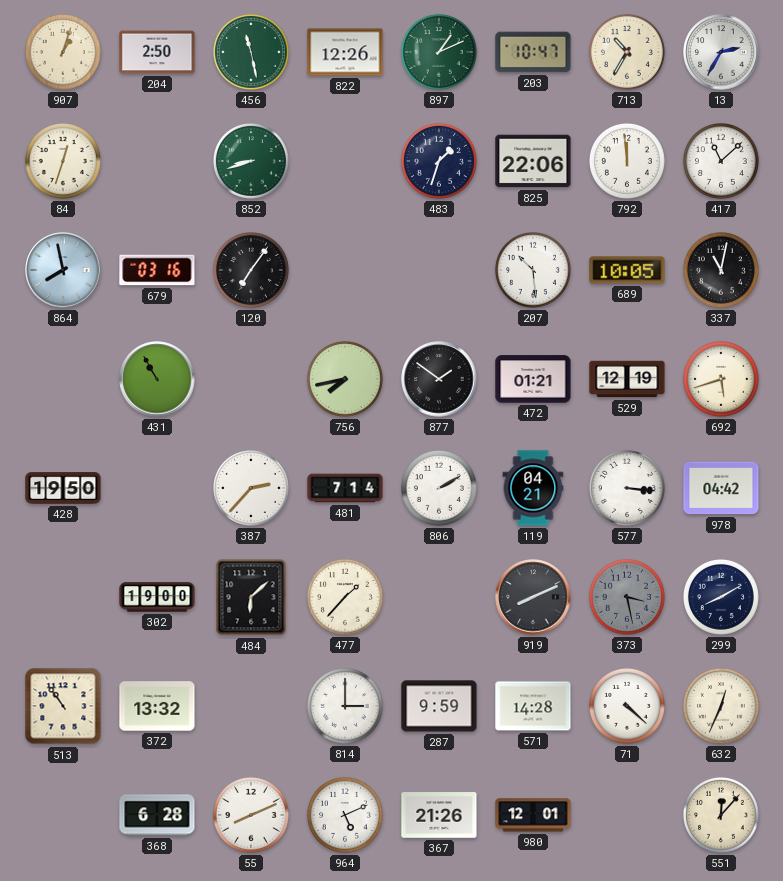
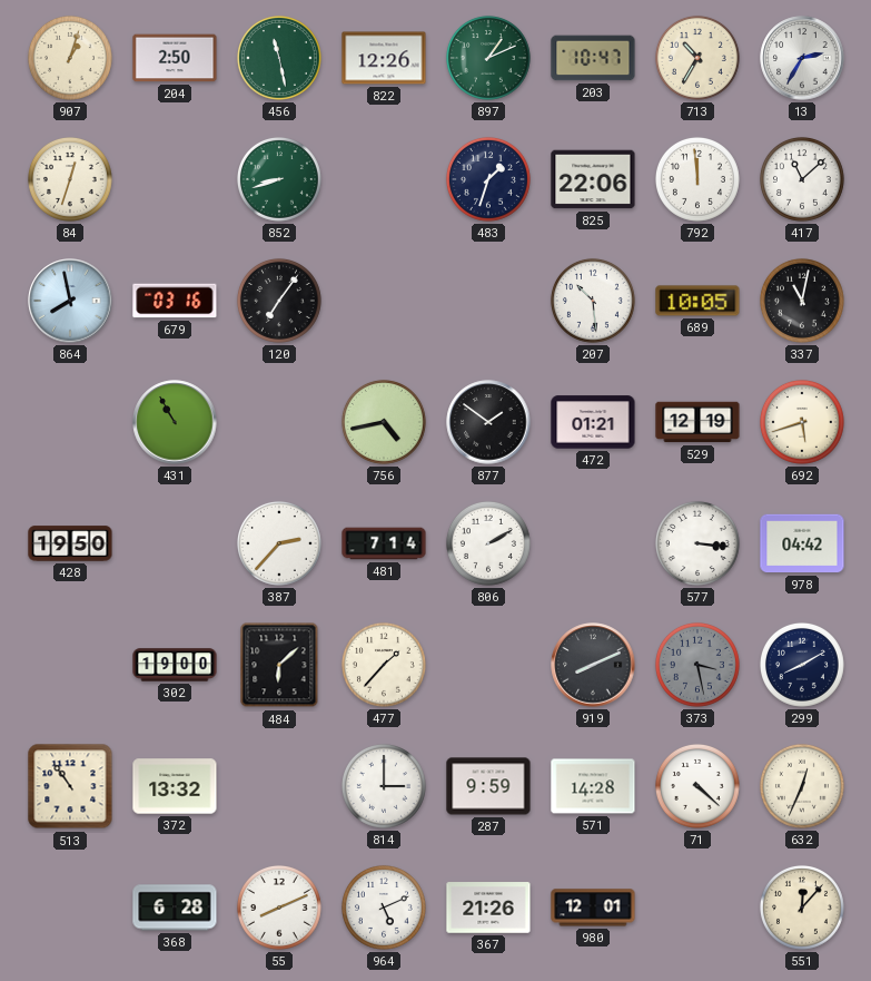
756: 7:43 -> 4:43 (384, 422)
119: 04:21 -> none (533, 488)
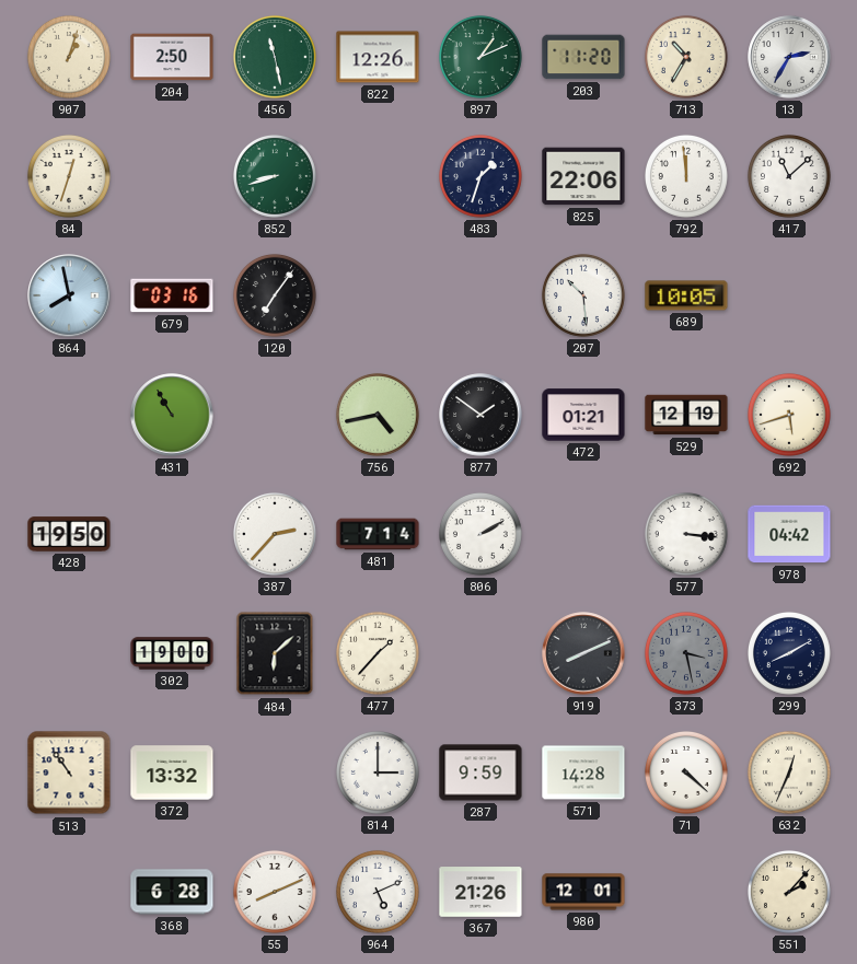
203: 10:47 -> 11:20 (583, 57)
337: 11:02 -> none (802, 301)
551: 12:07 -> 2:07 (789, 892)
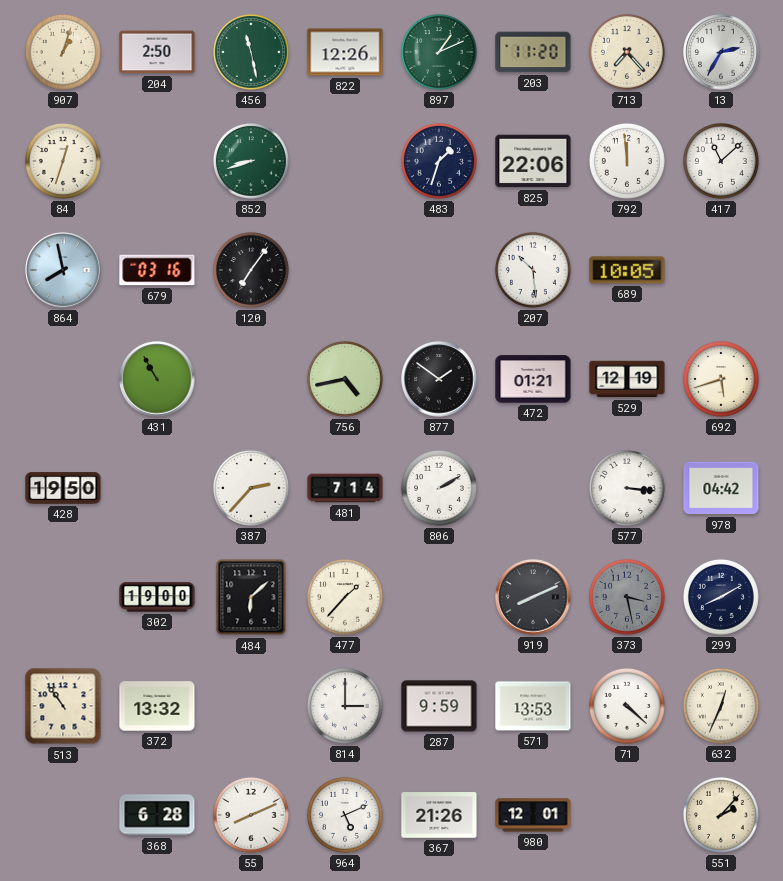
713: 10:35 -> 7:23 (627, 52)
571: 14:28 -> 13:53 (533, 706)
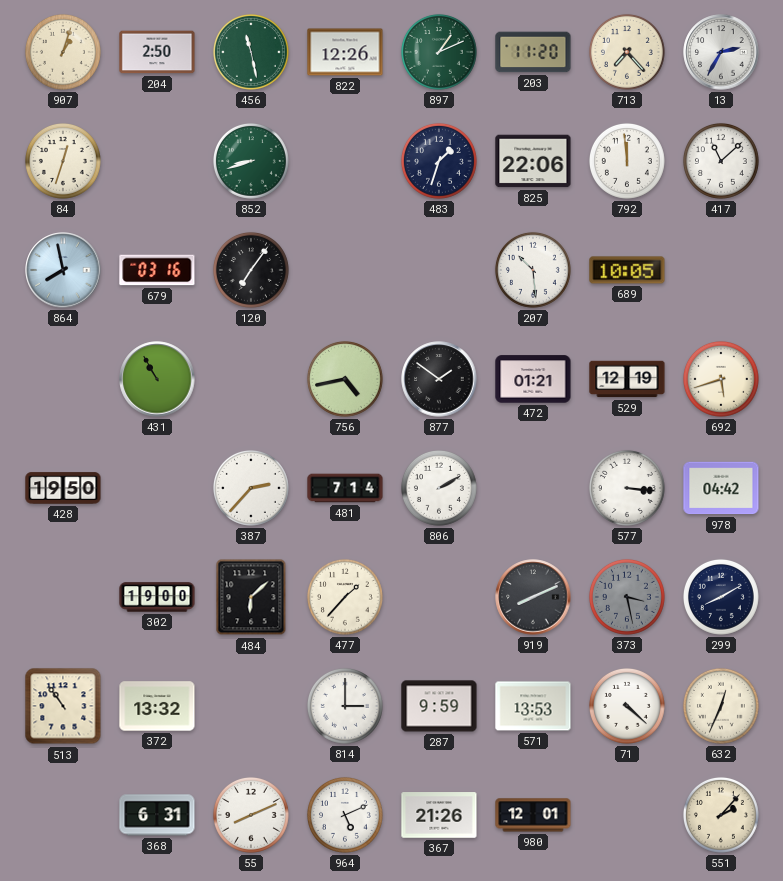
368: 6:28 -> 6:31 (157, 815)
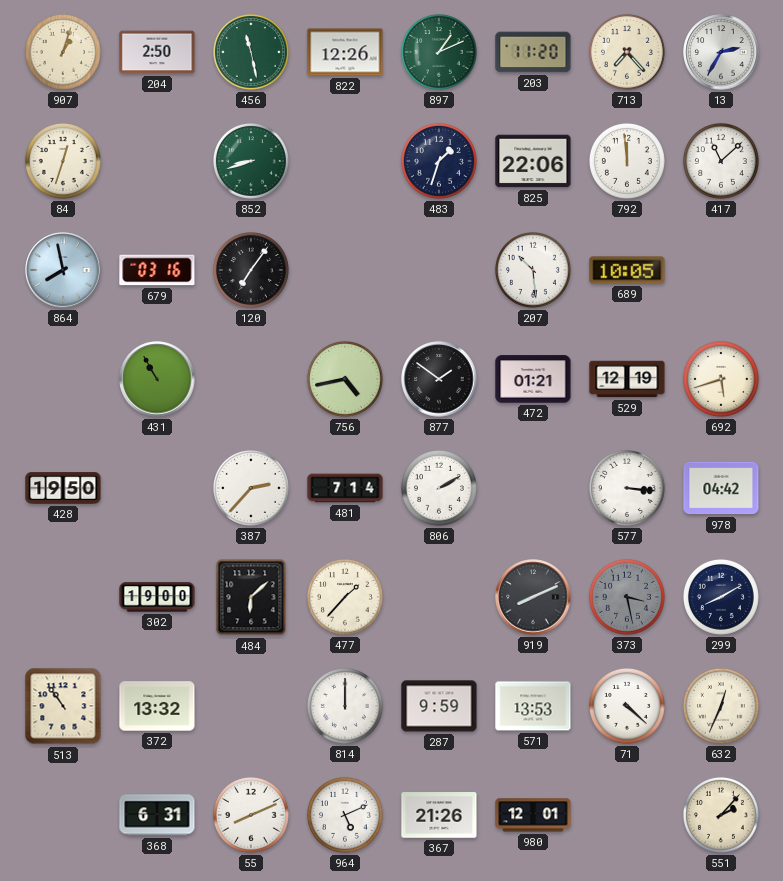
814: 3:00 -> 12:00 (345, 706)
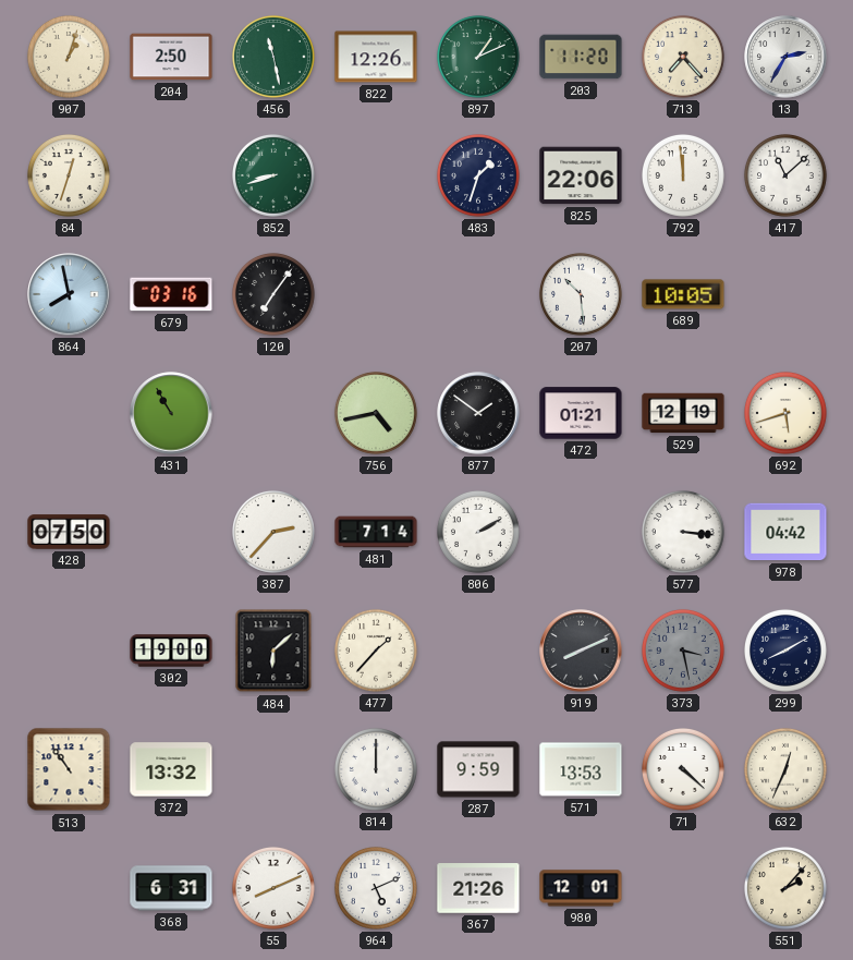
428: 19:50 -> 07:50 (69, 532)
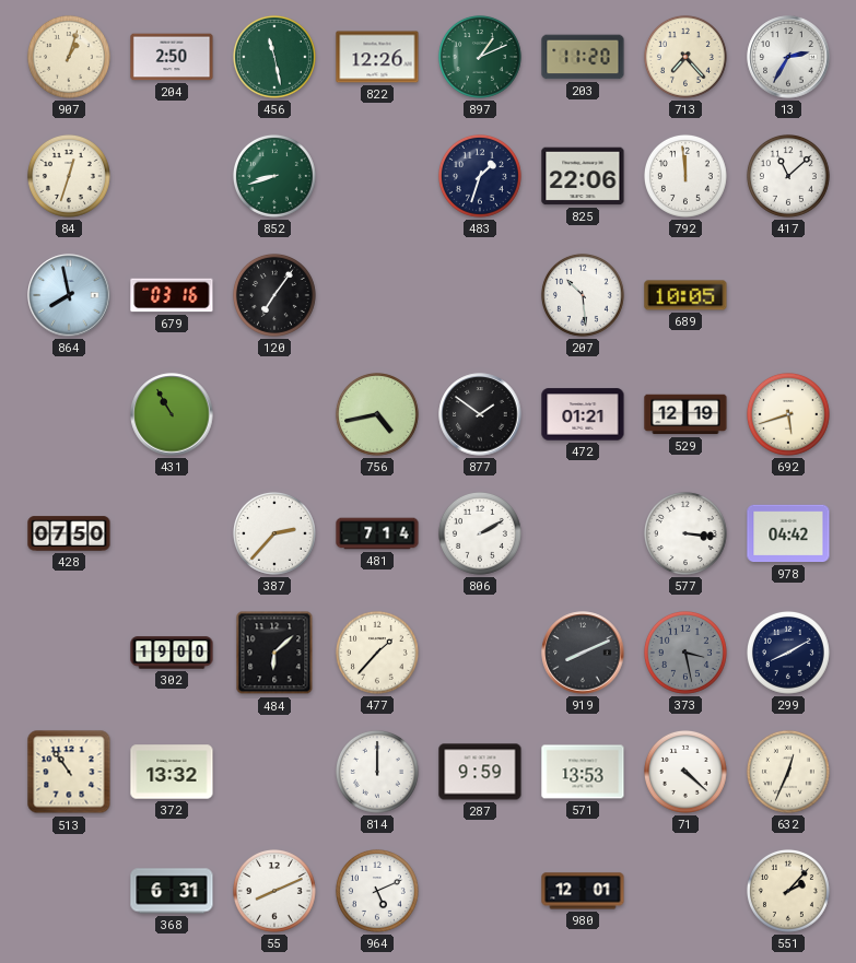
367: 21:26 -> none (478, 888)
